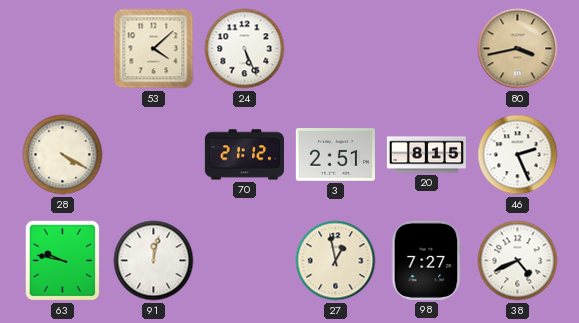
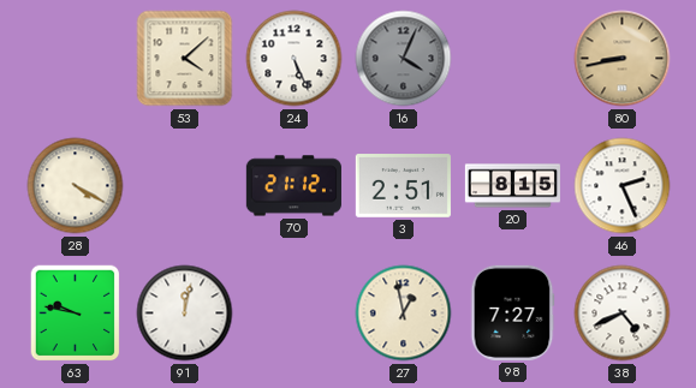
16: none -> 4:04 (404, 59)
80: 3:43 -> 8:43 (623, 59)
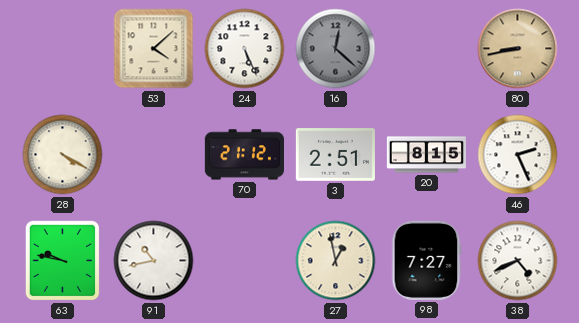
16: 4:04 -> 12:22 (336, 49)
91: 12:02 -> 10:43 (154, 261)
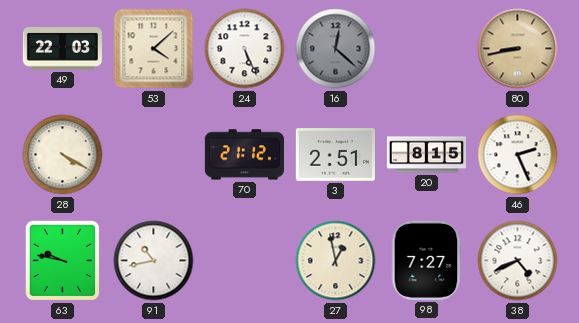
49: none -> 22:03 (62, 49)
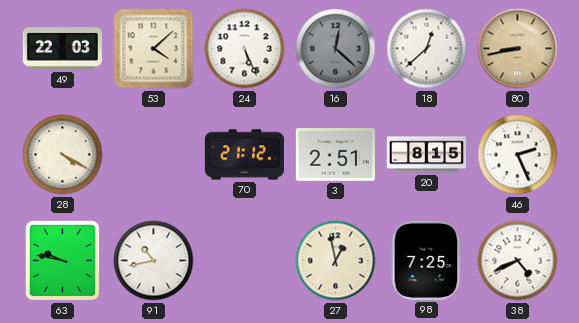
18: none -> 12:38 (427, 49)
98: 7:27 -> 7:25 (426, 260)
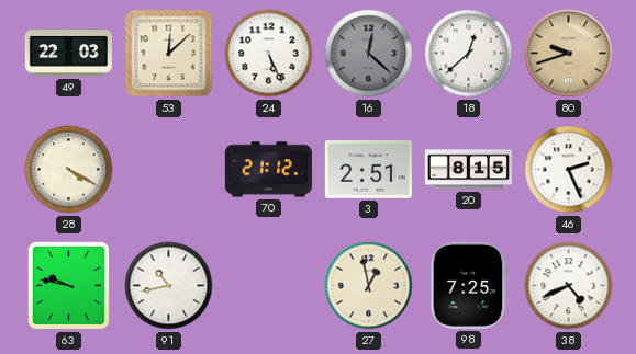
53: 4:08 -> 12:08 (169, 54)
80: 8:43 -> 9:42 (569, 54)
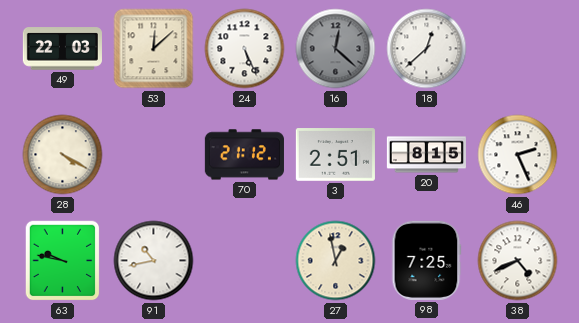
80: 9:42 -> none (569, 54)
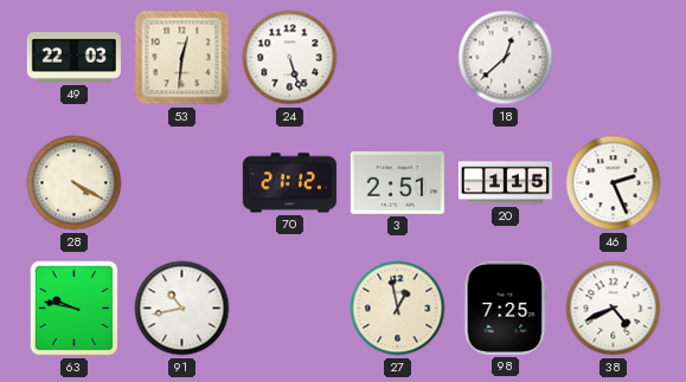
53: 12:08 -> 12:31 (182, 58)
24: 5:26 -> 5:27 (290, 58)
16: 12:22 -> none (336, 49)
20: 8:15 -> 1:15 (505, 183)
